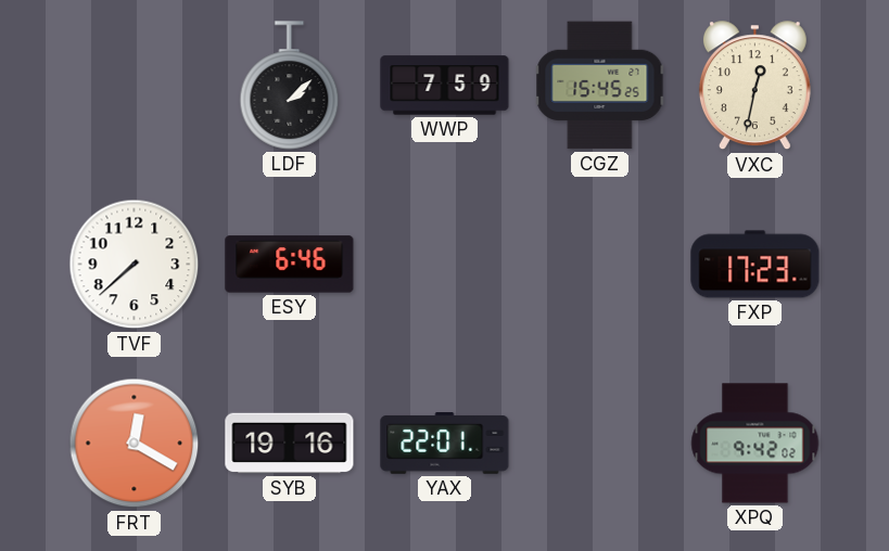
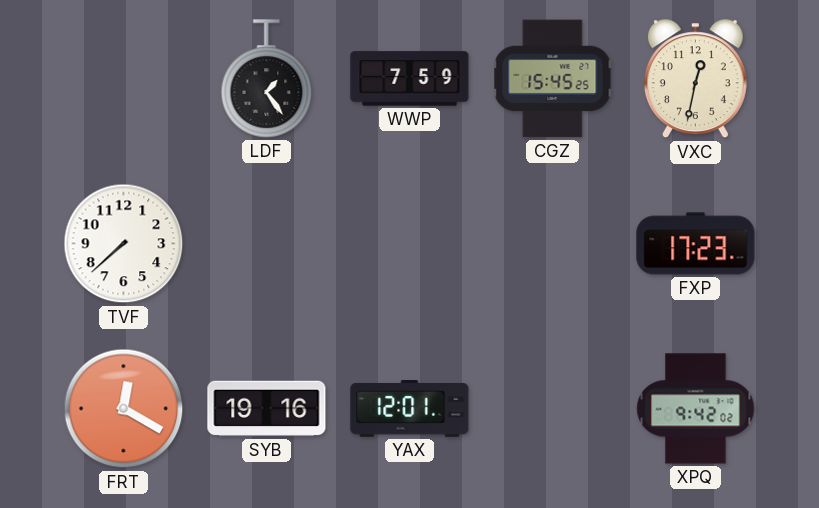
LDF: 2:08 -> 1:24 (267, 79)
ESY: 6:46 -> none (290, 265)
YAX: 22:01 -> 12:01 (410, 409)
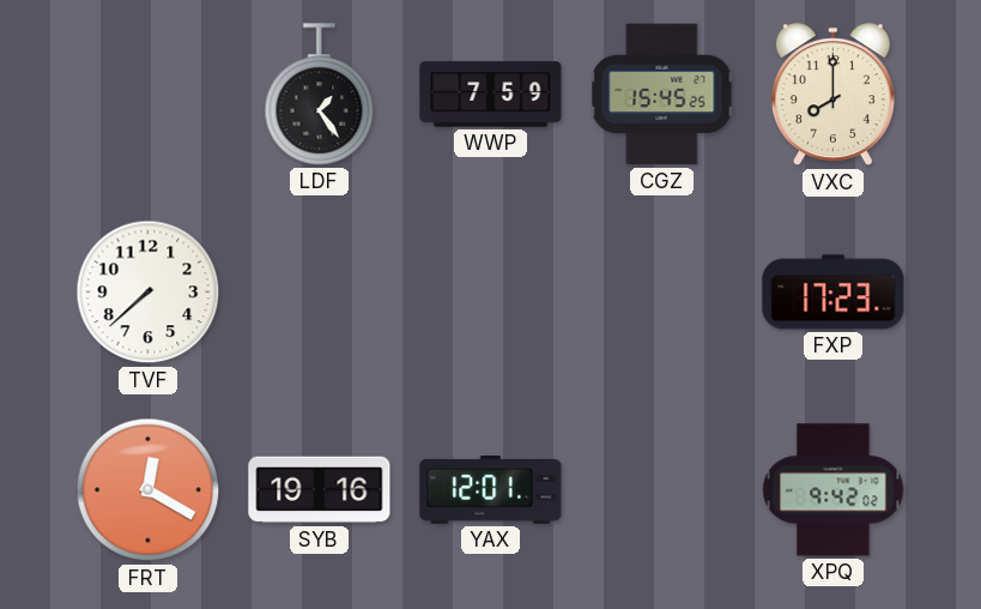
VXC: 12:32 -> 8:00 (832, 95)
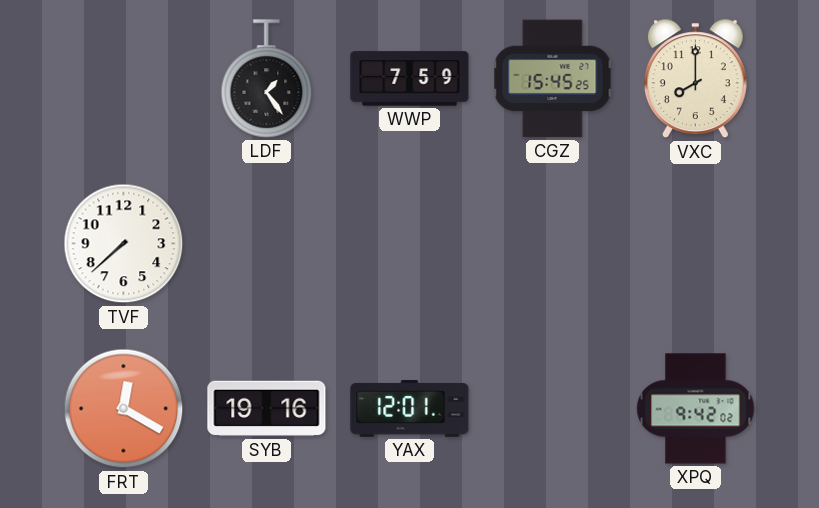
FXP: 17:23 -> none (834, 293)
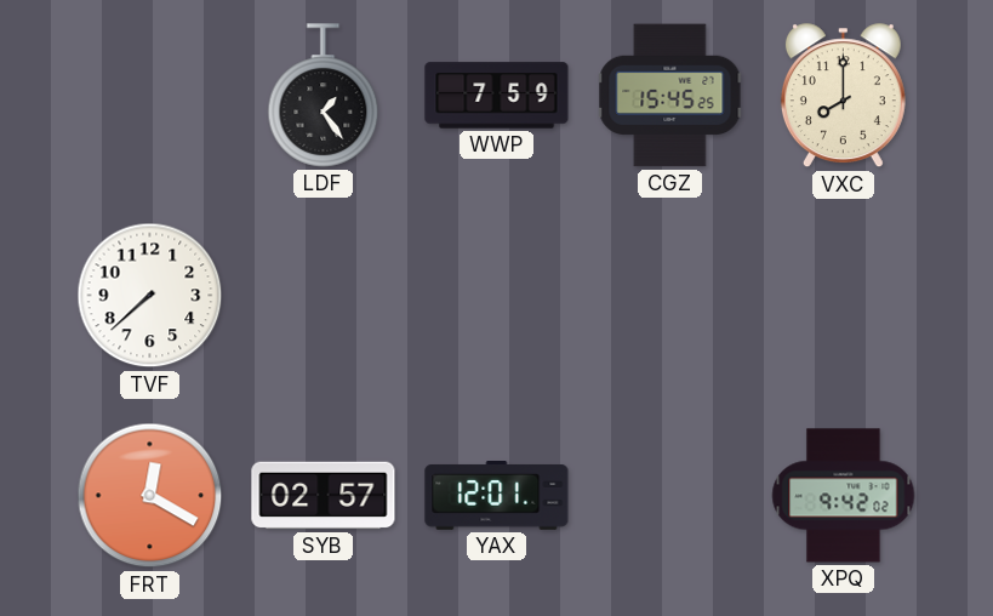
SYB: 19:16 -> 02:57 (324, 496)
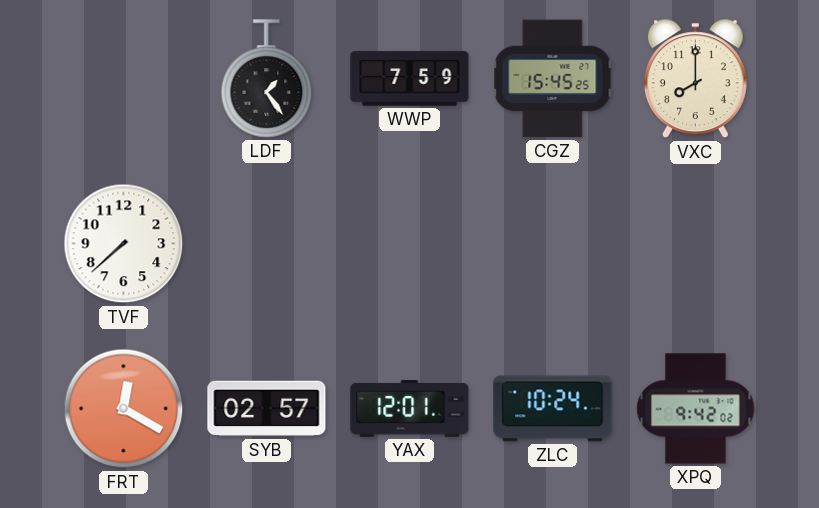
ZLC: none -> 10:24 (553, 409)
